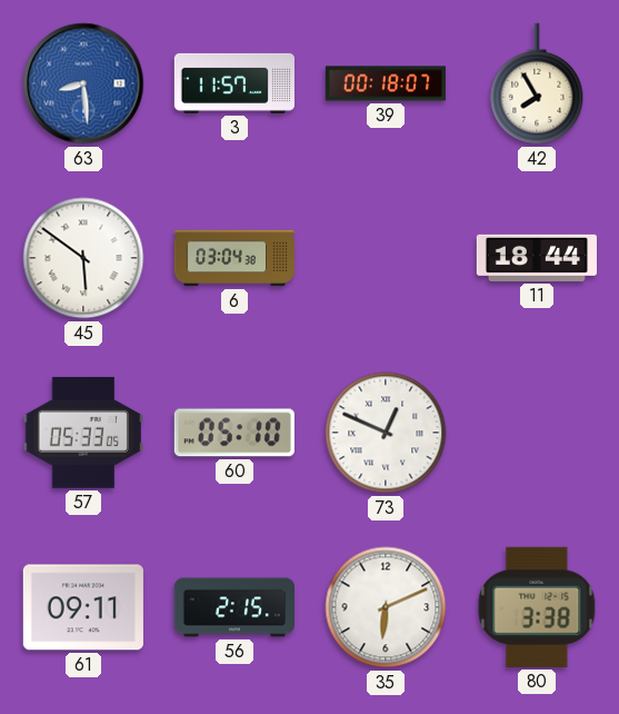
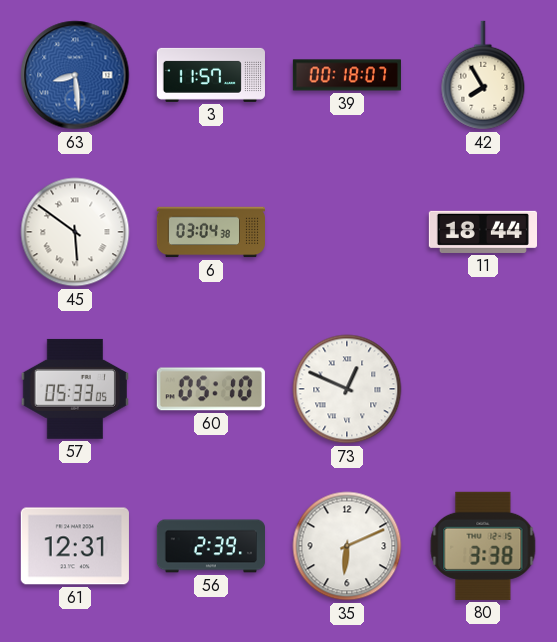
61: 09:11 -> 12:31 (75, 546)
56: 2:15 -> 2:39 (210, 546)
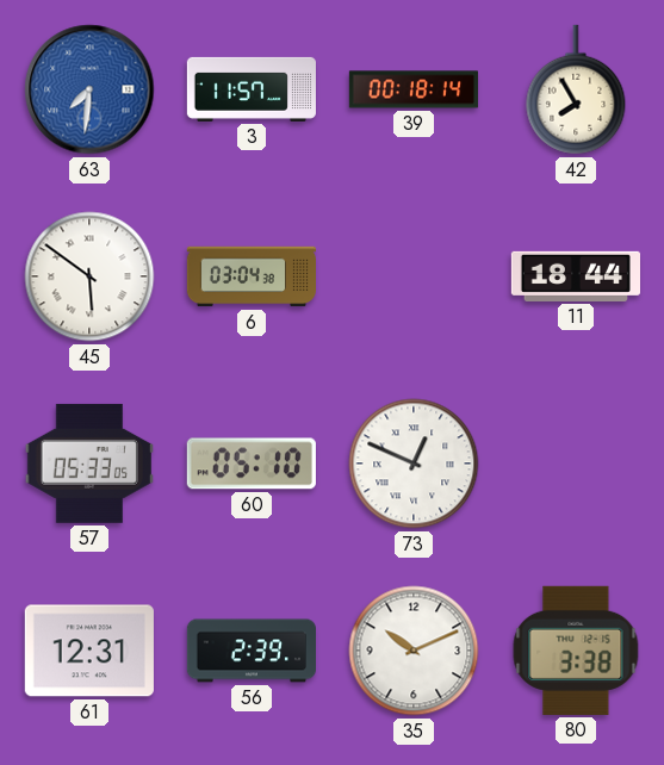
63: 8:29 -> 7:31 (89, 89)
39: 00:18:07 -> 00:18:14 (414, 89)
35: 6:11 -> 10:11 (414, 651)
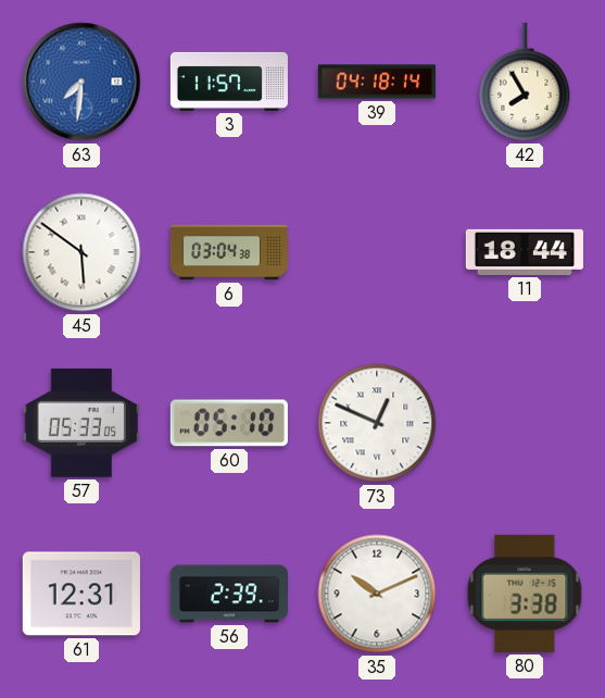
39: 00:18 -> 04:18 (377, 82)
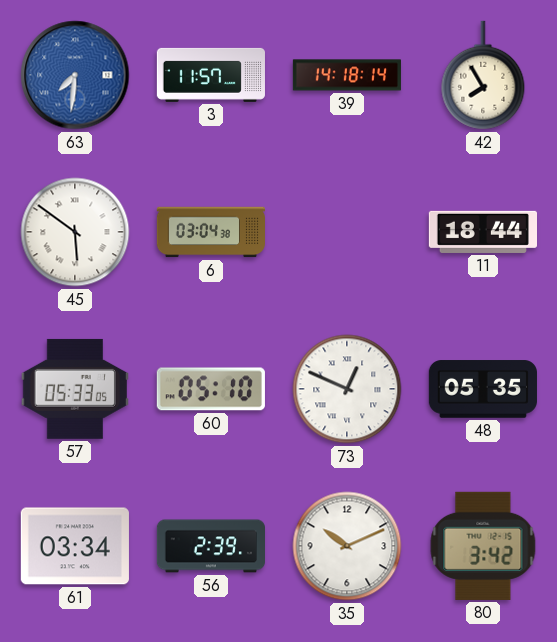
39: 04:18 -> 14:18 (347, 75)
48: none -> 05:35 (483, 389)
61: 12:31 -> 03:34 (75, 546)
80: 3:38 -> 3:42 (483, 546)
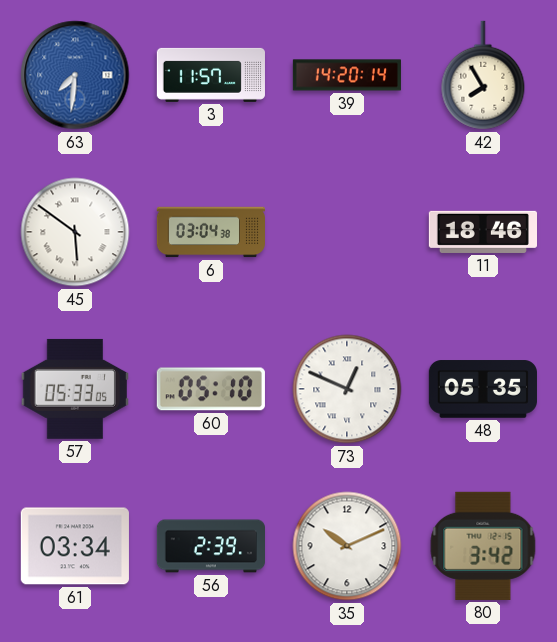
39: 14:18 -> 14:20 (347, 75)
11: 18:44 -> 18:46 (482, 232)
